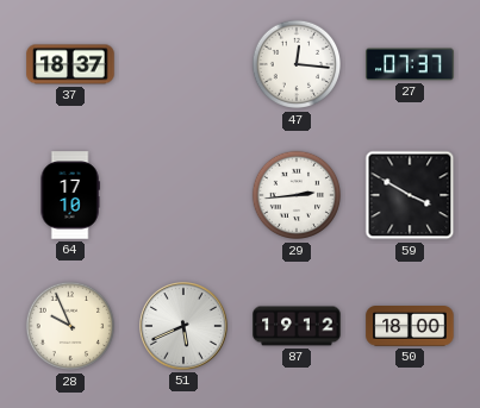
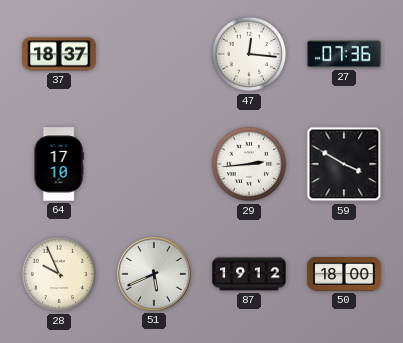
27: 07:37 -> 07:36 (344, 54)
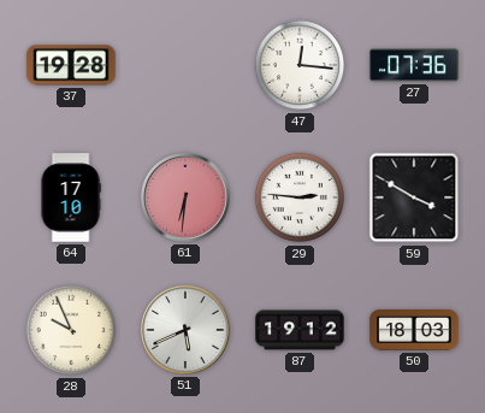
37: 18:37 -> 19:28 (71, 65)
61: none -> 6:31 (187, 199)
29: 2:44 -> 2:46 (300, 197)
50: 18:00 -> 18:03 (414, 331)
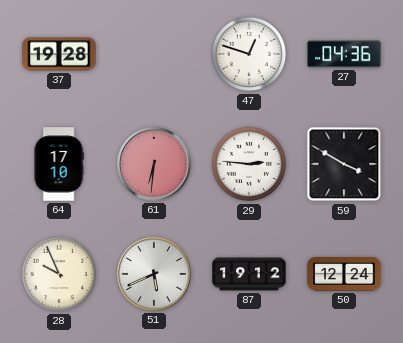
47: 12:16 -> 12:48 (249, 54)
27: 07:36 -> 04:36 (344, 54)
50: 18:03 -> 12:24 (344, 275)
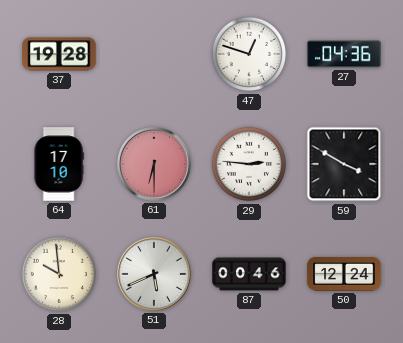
61: 6:31 -> 6:30 (155, 165)
28: 9:56 -> 9:59 (59, 274)
87: 19:12 -> 00:46 (249, 274)
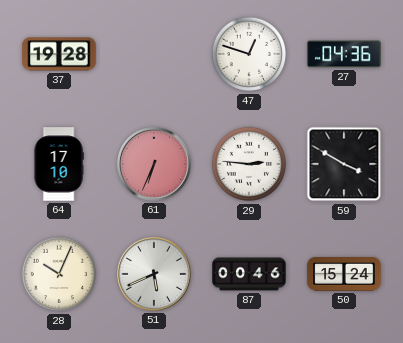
61: 6:30 -> 6:34 (155, 165)
28: 9:59 -> 10:04 (59, 274)
50: 12:24 -> 15:24 (344, 275)
